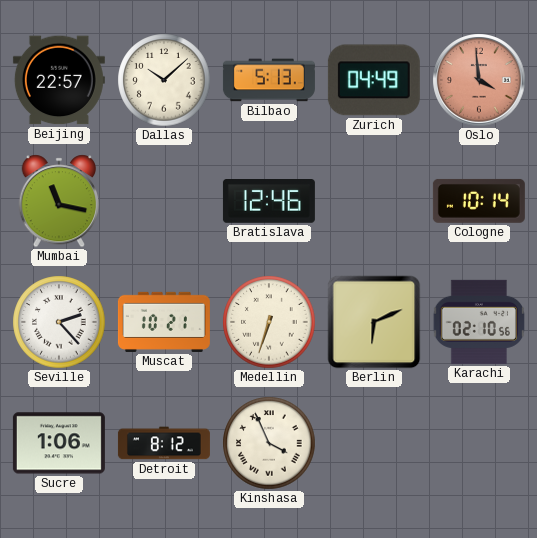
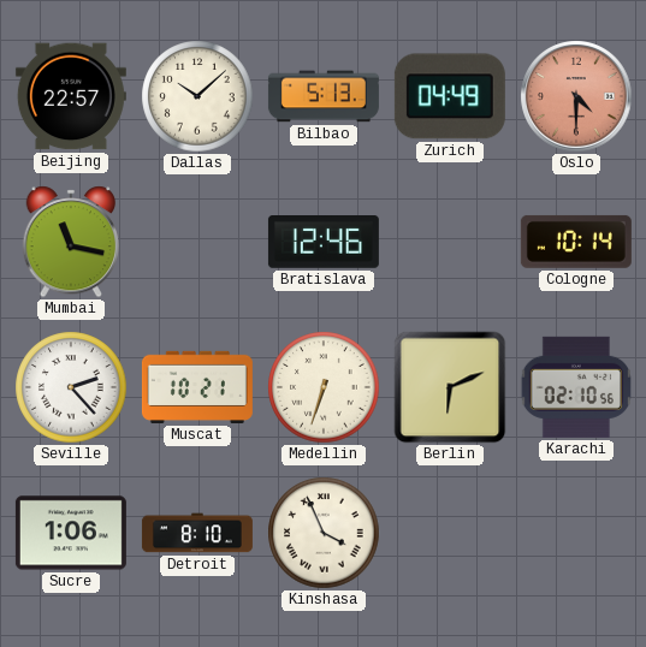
Oslo: 3:59 -> 4:30 (576, 96)
Detroit: 8:12 -> 8:10 (197, 533)
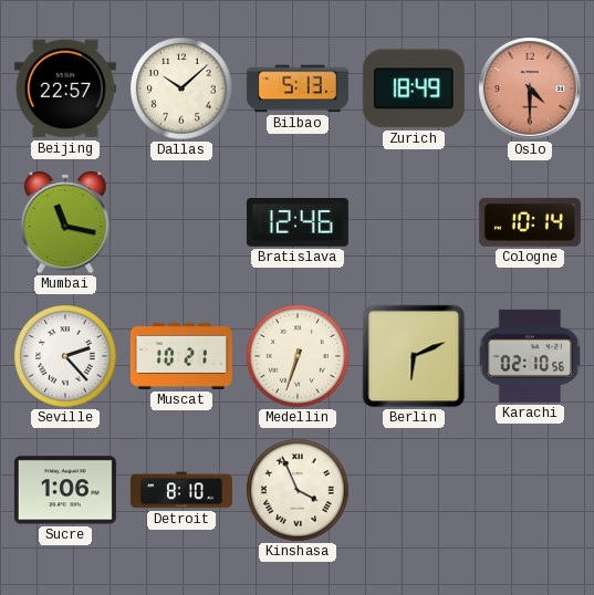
Zurich: 04:49 -> 18:49 (414, 88)
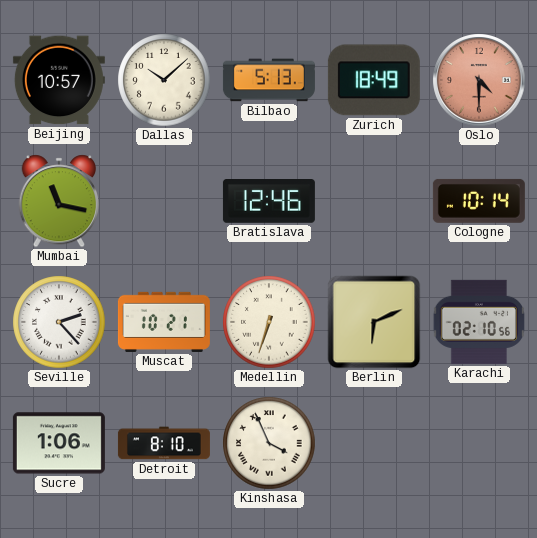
Beijing: 22:57 -> 10:57 (59, 80)
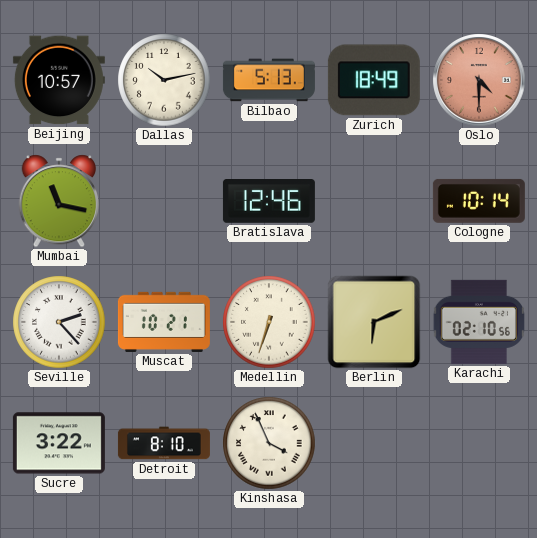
Dallas: 10:08 -> 10:13 (164, 80)
Sucre: 1:06 -> 3:22 (59, 443)
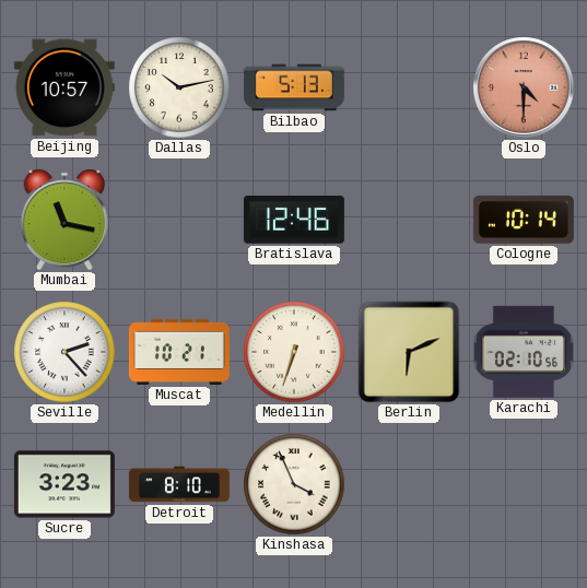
Zurich: 18:49 -> none (374, 80)
Sucre: 3:22 -> 3:23 (64, 484)
